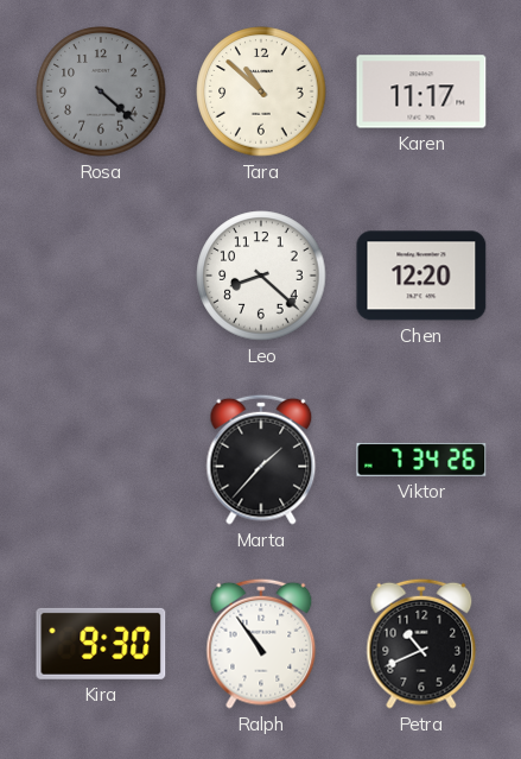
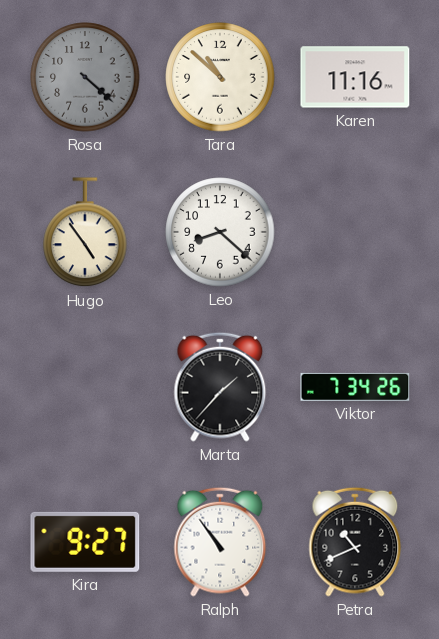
Karen: 11:17 -> 11:16 (355, 77)
Hugo: none -> 4:54 (85, 233)
Chen: 12:20 -> none (421, 276)
Kira: 9:30 -> 9:27 (85, 542)
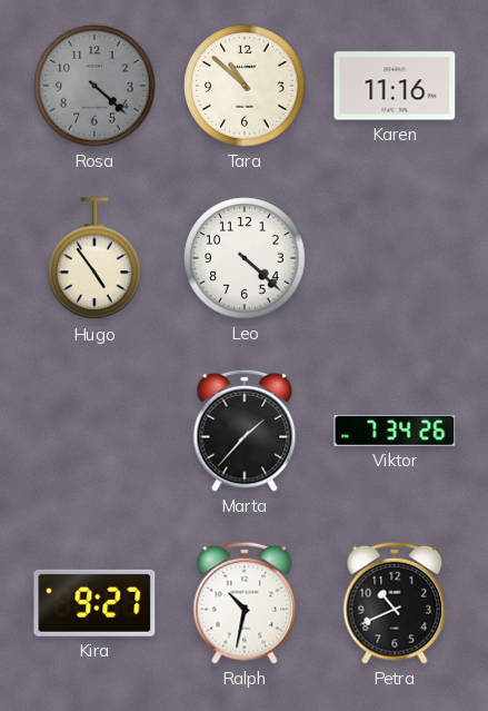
Leo: 8:22 -> 4:22 (245, 258)
Ralph: 10:54 -> 10:32 (245, 603)
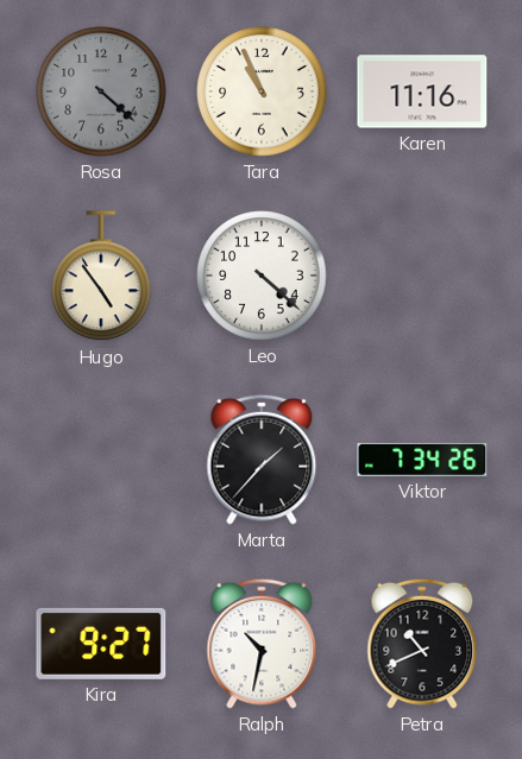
Tara: 10:52 -> 10:56 (262, 91)
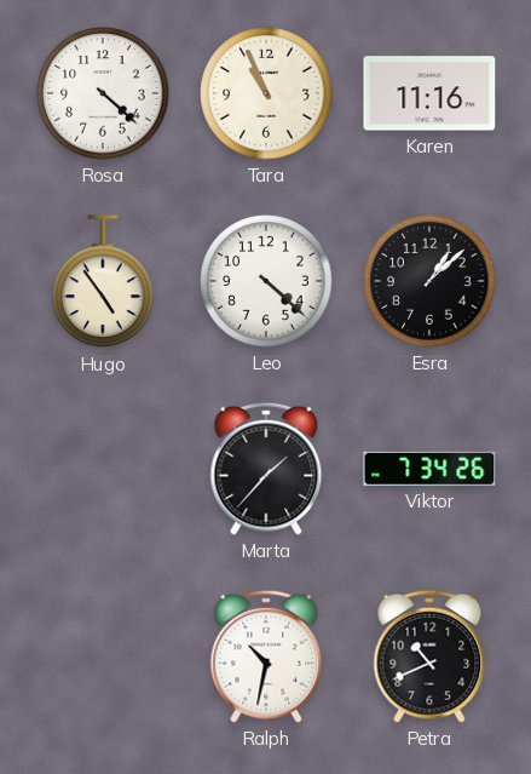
Rosa dial: grey -> white (103, 93)
Esra: none -> 1:08 (429, 281)
Kira: 9:27 -> none (101, 644)
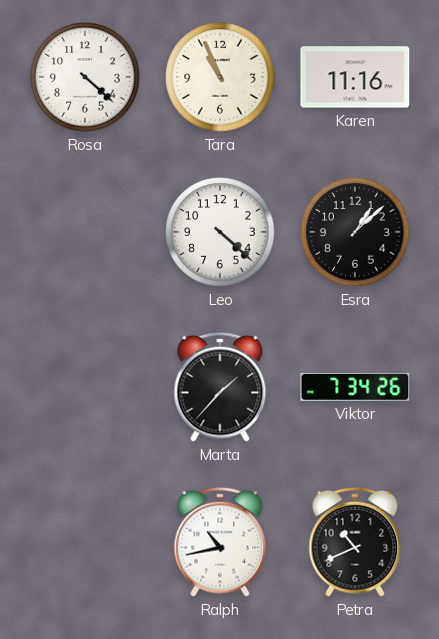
Hugo: 4:54 -> none (103, 282)
Ralph: 10:32 -> 10:43 (220, 542)
